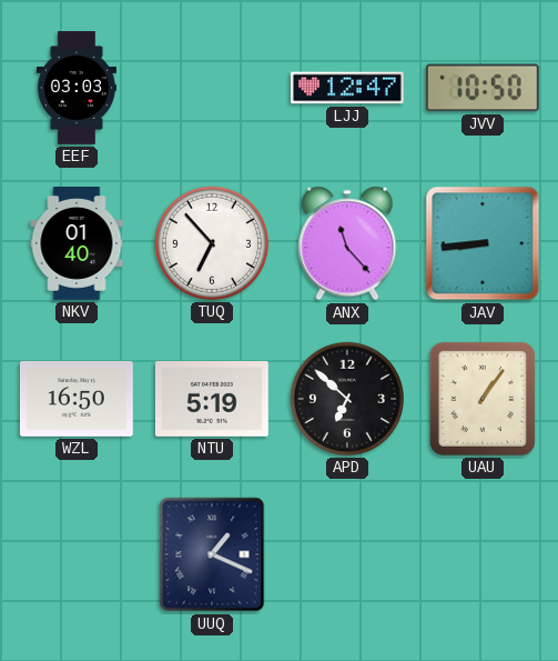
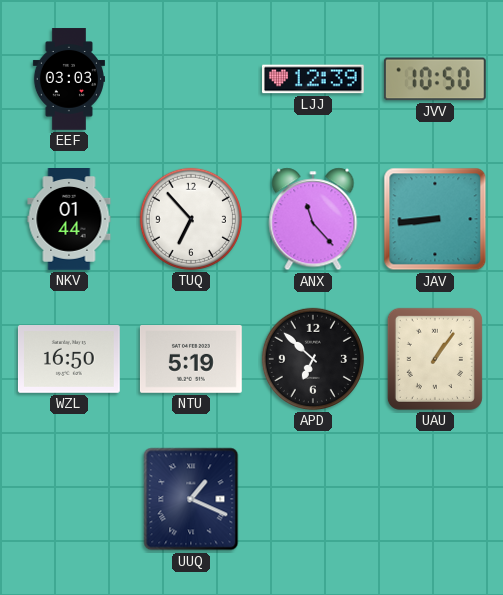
LJJ: 12:47 -> 12:39 (314, 79)
NKV: 01:40 -> 01:44 (69, 220)
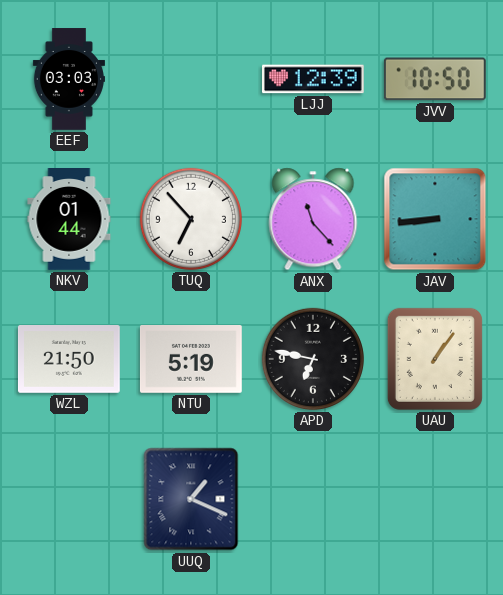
WZL: 16:50 -> 21:50 (69, 360)
APD: 6:52 -> 6:47 (313, 359)
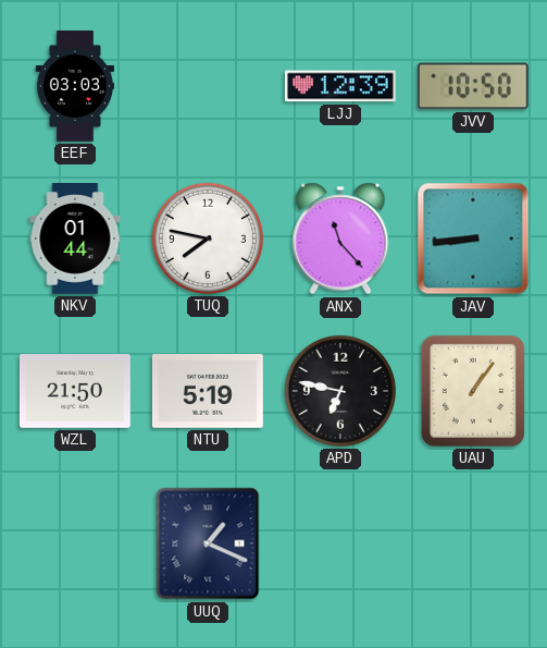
TUQ: 6:53 -> 7:47 (208, 239)
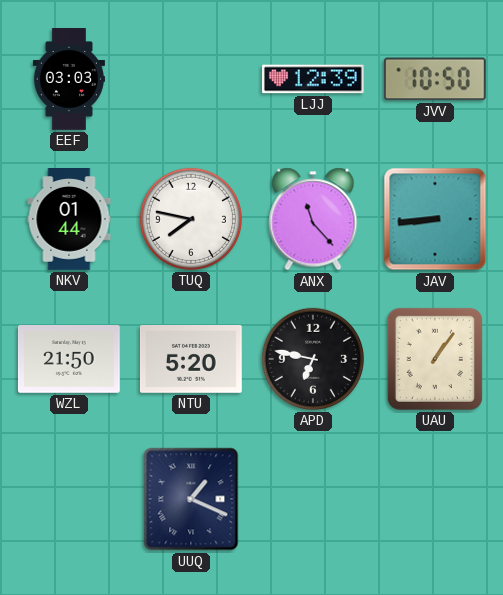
NTU: 5:19 -> 5:20 (191, 360)
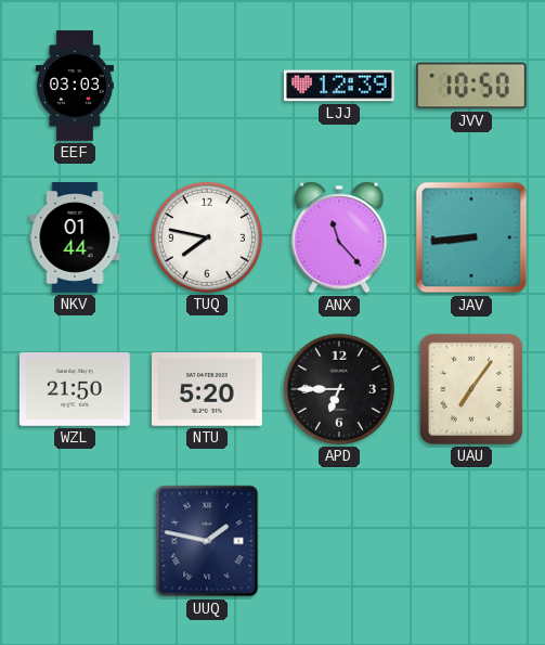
APD: 6:47 -> 6:45 (339, 389)
UAU: 1:06 -> 7:06 (471, 389)
UUQ: 1:19 -> 1:47 (207, 541)
